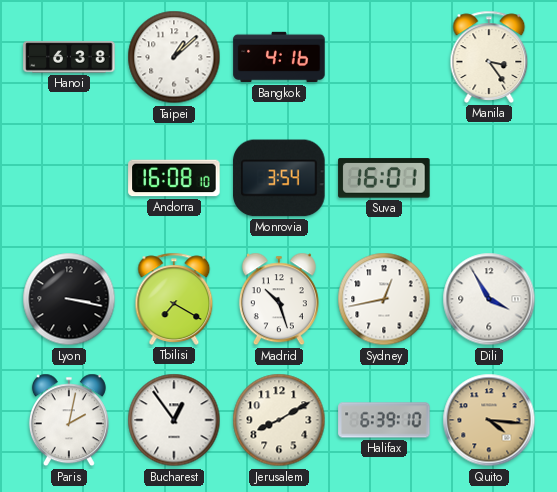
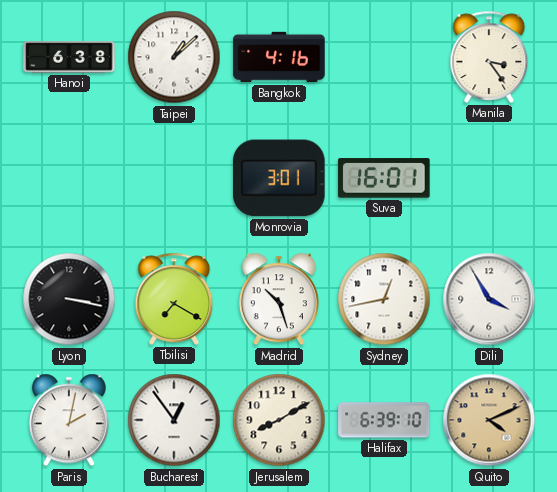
Andorra: 16:08 -> none (174, 178)
Monrovia: 3:54 -> 3:01 (279, 178)
Quito: 4:16 -> 4:11 (489, 420)
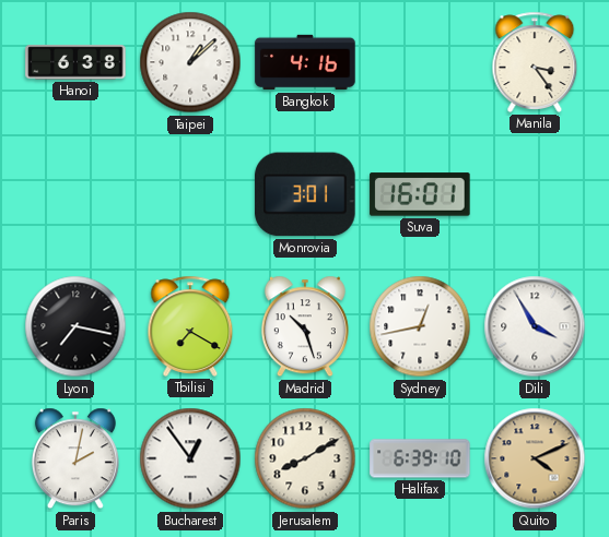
Lyon: 3:17 -> 7:17 (75, 326)
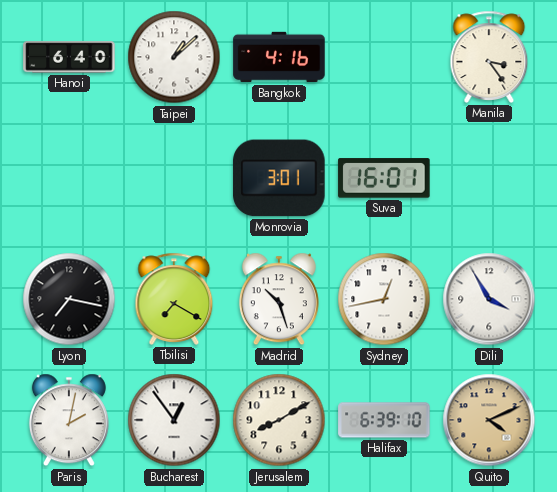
Hanoi: 6:38 -> 6:40 (69, 57)
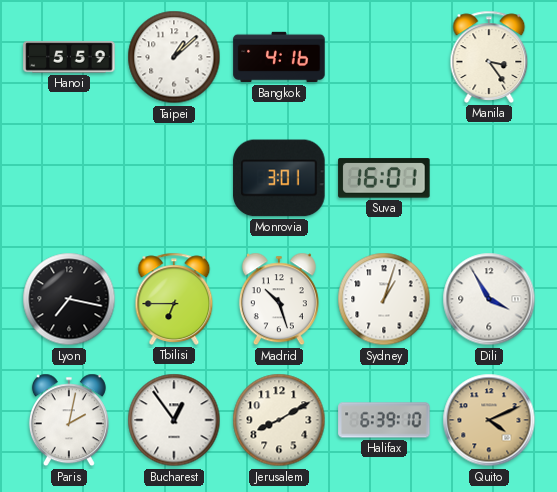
Hanoi: 6:40 -> 5:59 (69, 57)
Tbilisi: 7:20 -> 6:45 (174, 299)
Sydney: 12:43 -> 1:03 (384, 299)
